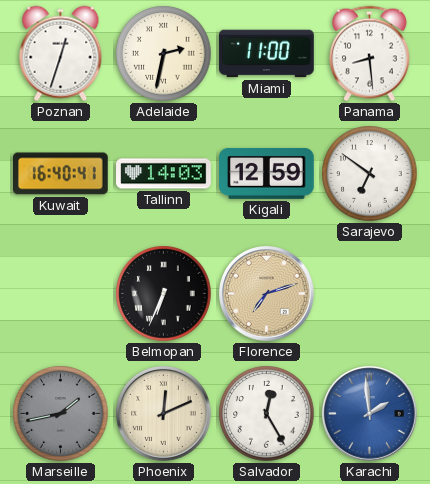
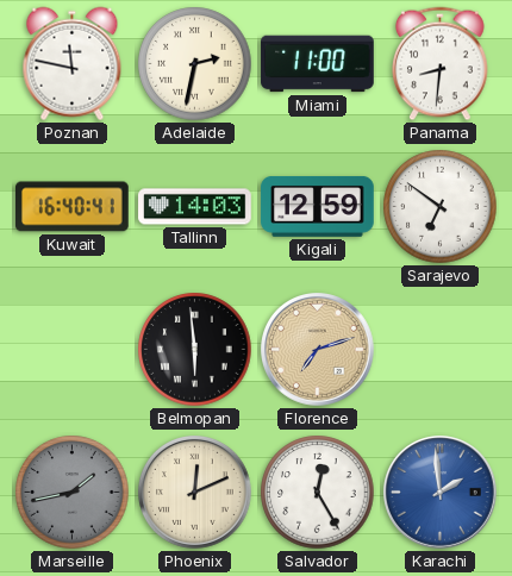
Poznan: 12:33 -> 11:47 (73, 64)
Panama: 8:29 -> 8:31 (441, 64)
Belmopan: 6:34 -> 5:59 (195, 350)
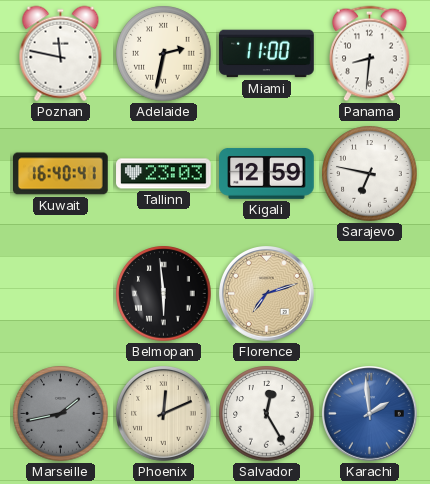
Tallinn: 14:03 -> 23:03 (164, 174)
Sarajevo: 6:51 -> 6:47 (370, 174)
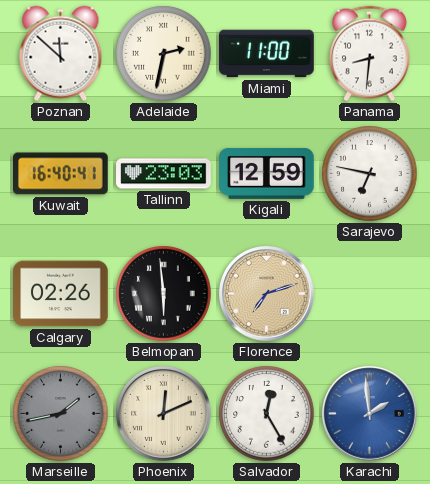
Poznan: 11:47 -> 11:52 (61, 54)
Calgary: none -> 02:26 (61, 294)
